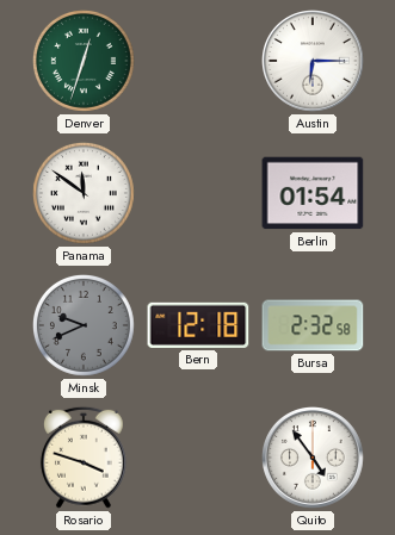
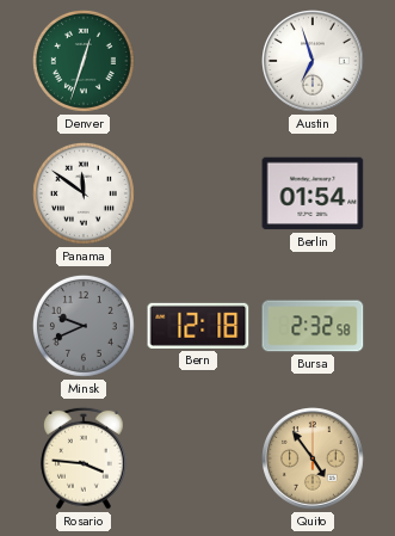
Austin: 6:15 -> 6:57 (314, 62)
Rosario: 3:48 -> 3:46 (84, 458)
Quito dial: white -> champagne (314, 460)
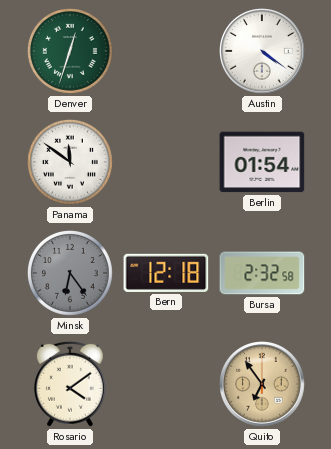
Austin: 6:57 -> 4:21 (263, 52)
Minsk: 9:41 -> 6:24 (70, 273)
Rosario: 3:46 -> 4:09 (70, 384)
Quito: 4:54 -> 6:54 (263, 385)
